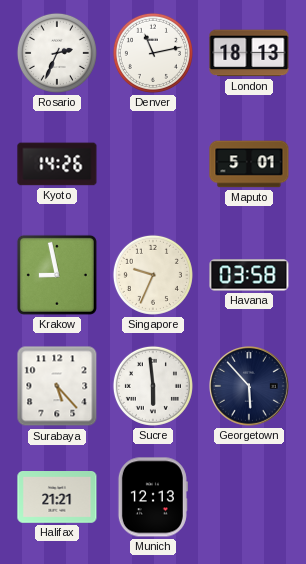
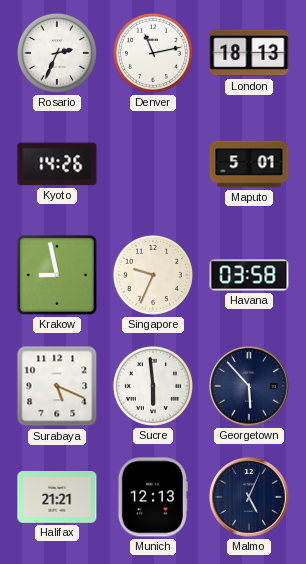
Surabaya: 5:23 -> 5:19 (57, 386)
Malmo: none -> 5:04 (250, 498)
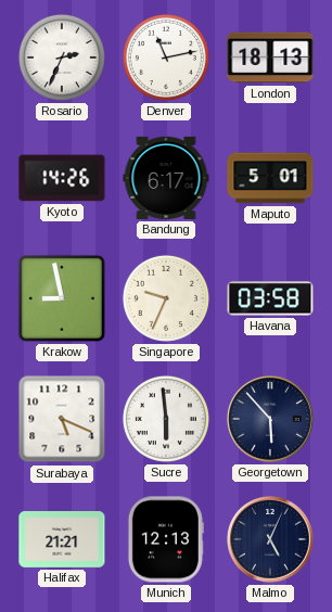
Bandung: none -> 6:17 (166, 178)
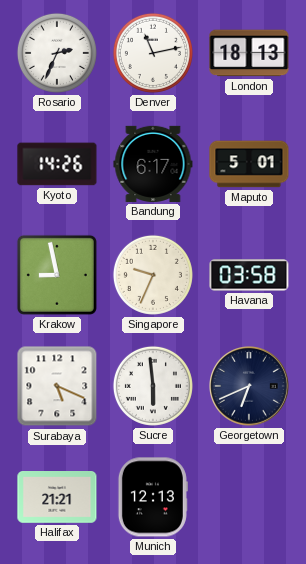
Georgetown: 5:53 -> 6:41 (250, 387)
Malmo: 5:04 -> none (271, 540)
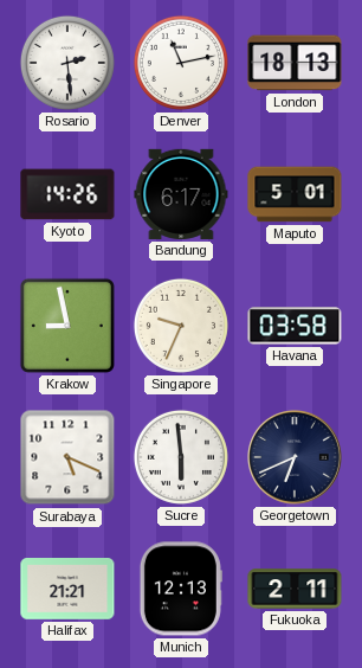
Rosario: 2:34 -> 2:29 (67, 63)
Fukuoka: none -> 2:11 (295, 589)
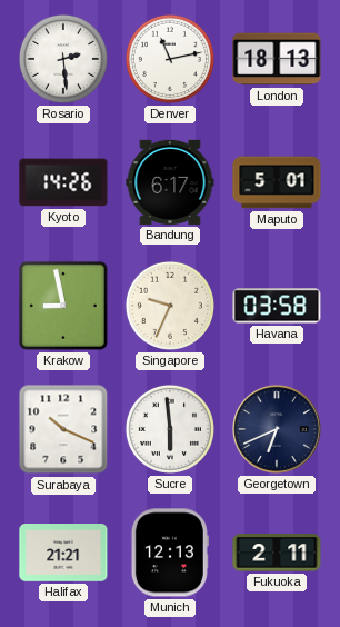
Surabaya: 5:19 -> 10:19 (63, 429)
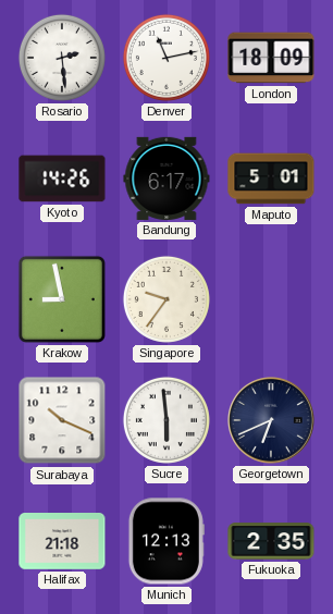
London: 18:13 -> 18:09 (271, 58)
Singapore: 9:34 -> 9:36 (166, 299)
Havana: 03:58 -> none (277, 306)
Halifax: 21:21 -> 21:18 (62, 542)
Fukuoka: 2:11 -> 2:35 (271, 541)
